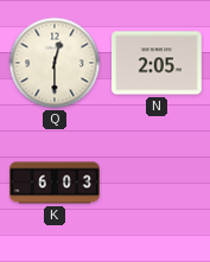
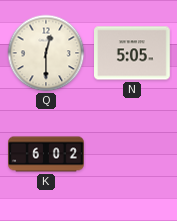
N: 2:05 -> 5:05 (133, 53)
K: 6:03 -> 6:02 (46, 154)
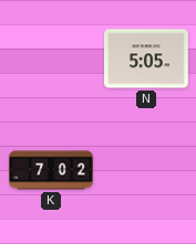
Q: 12:30 -> none (46, 53)
K: 6:02 -> 7:02 (51, 170)
